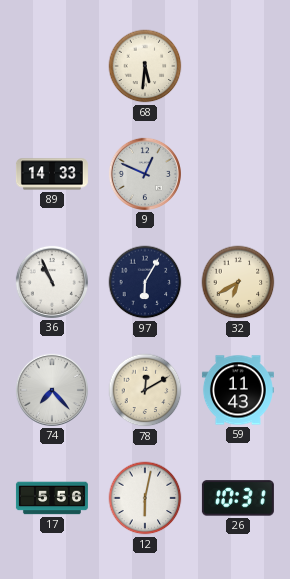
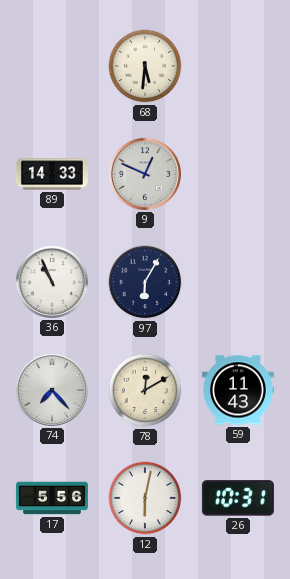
32: 6:40 -> none (238, 282)
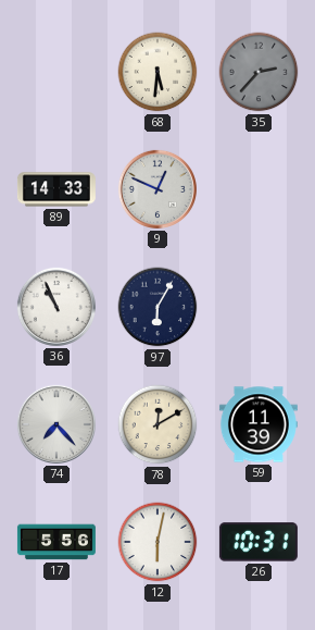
35: none -> 2:37 (259, 72)
59: 11:43 -> 11:39 (259, 424)
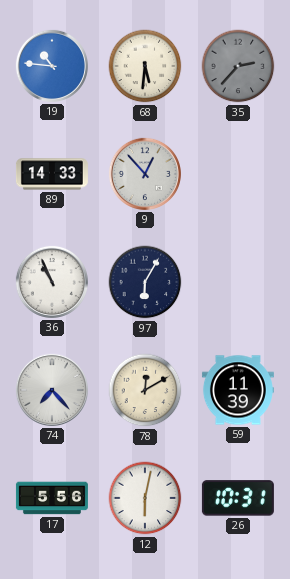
19: none -> 10:46 (52, 66)
9: 12:49 -> 12:53 (145, 174)
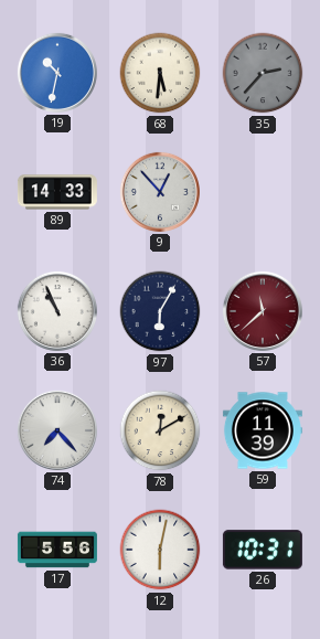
19: 10:46 -> 10:32 (57, 73)
57: none -> 11:38 (263, 311)
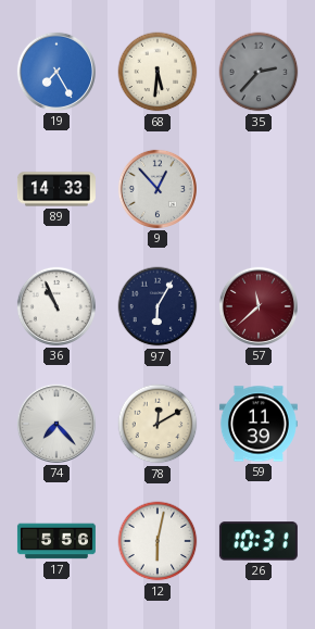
19: 10:32 -> 7:25 (56, 72)
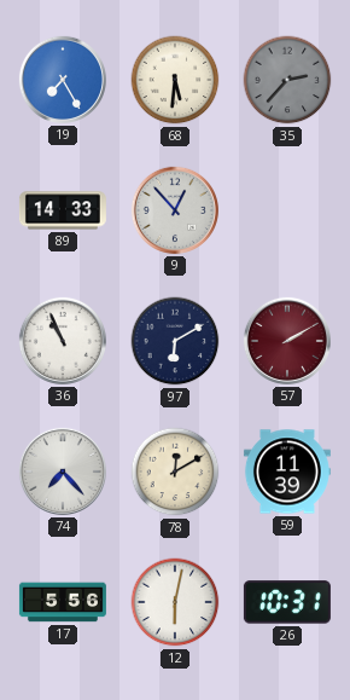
97: 6:05 -> 6:10 (175, 341)
57: 11:38 -> 2:10 (287, 341)
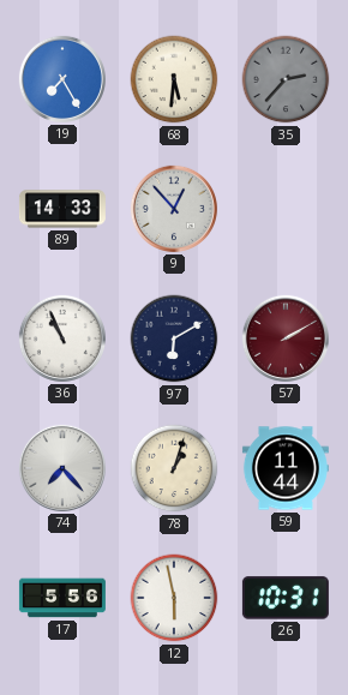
78: 12:10 -> 1:03 (174, 468)
59: 11:39 -> 11:44 (286, 468)
12: 6:02 -> 5:58 (174, 598)
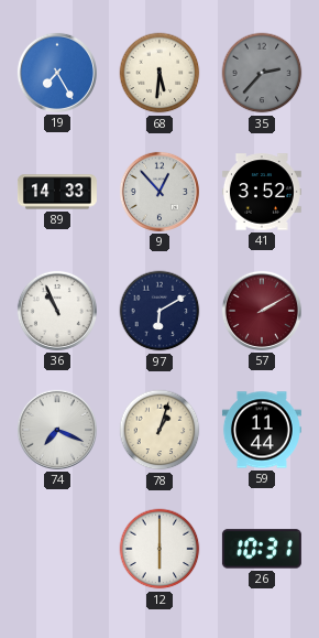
41: none -> 3:52 (262, 192)
74: 7:23 -> 7:19 (57, 430)
17: 5:56 -> none (62, 598)
12: 5:58 -> 6:00 (159, 549)
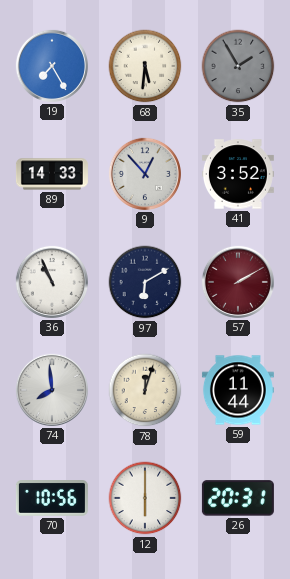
35: 2:37 -> 1:55 (238, 66)
74: 7:19 -> 7:59 (52, 390)
78: 1:03 -> 12:03 (145, 390)
70: none -> 10:56 (52, 499)
26: 10:31 -> 20:31 (238, 498)
